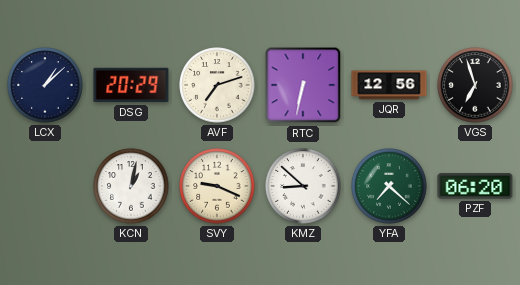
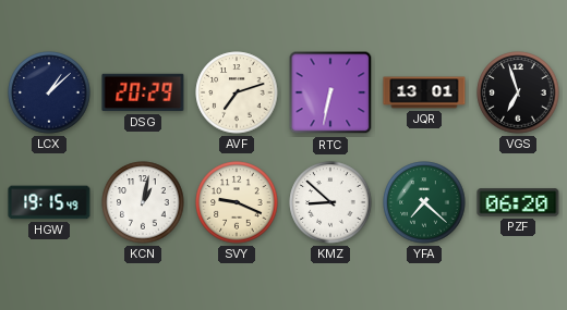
JQR: 12:56 -> 13:01 (424, 92)
HGW: none -> 19:15 (49, 202)
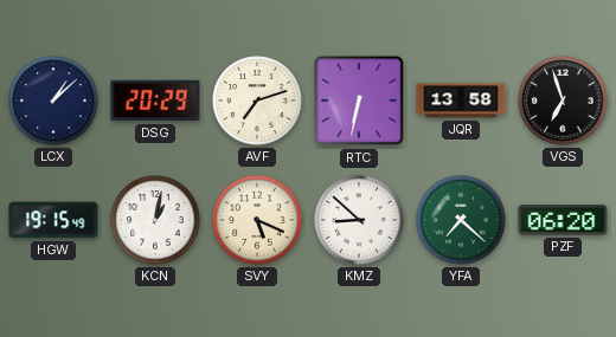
JQR: 13:01 -> 13:58 (461, 101)
SVY: 9:19 -> 5:19 (257, 220)
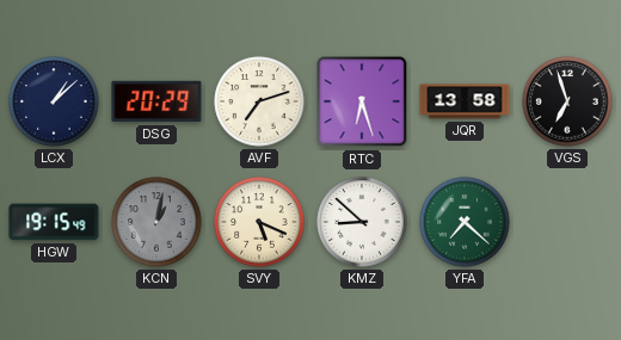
RTC: 6:32 -> 6:27 (362, 101)
KCN dial: white -> grey (156, 222)
PZF: 06:20 -> none (563, 220)
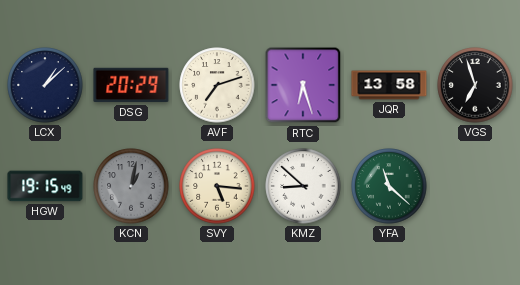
SVY: 5:19 -> 5:16 (217, 186)
YFA: 7:22 -> 11:22 (389, 186)
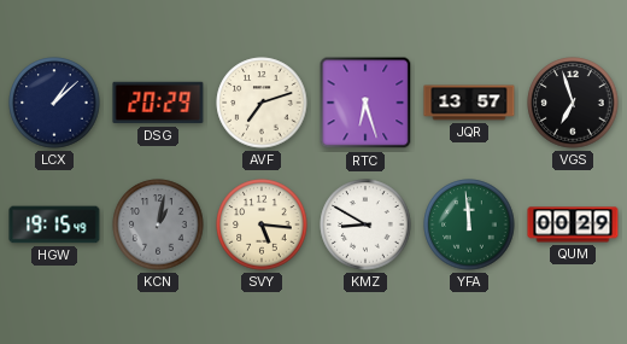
JQR: 13:58 -> 13:57 (469, 103)
KMZ: 8:52 -> 8:50 (365, 225)
YFA: 11:22 -> 11:59 (469, 225)
QUM: none -> 00:29 (573, 225)
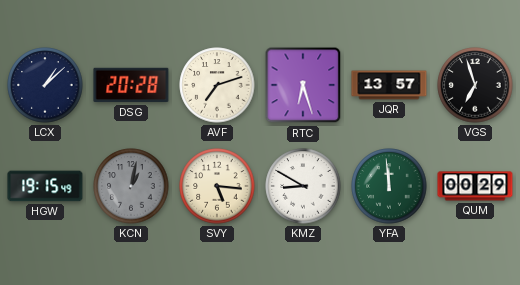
DSG: 20:29 -> 20:28 (131, 85)
